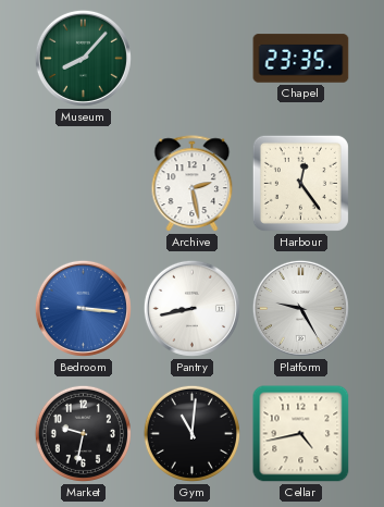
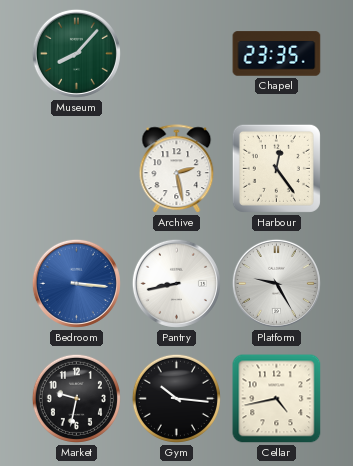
Gym: 11:01 -> 10:16 (176, 398)
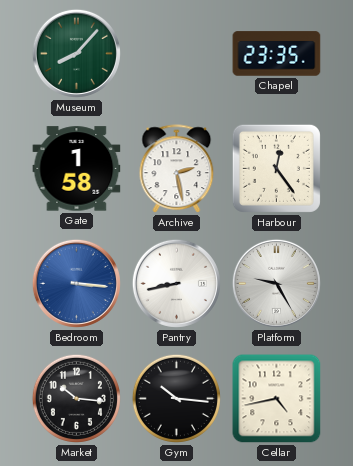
Gate: none -> 1:58 (77, 169)
Market: 9:32 -> 10:16 (76, 398)
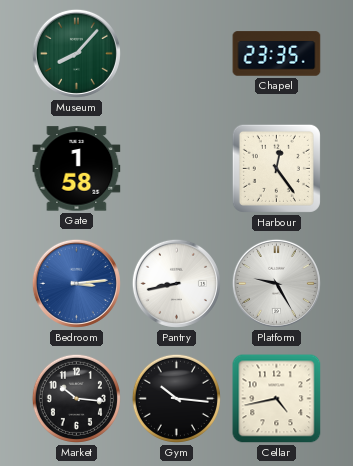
Archive: 2:28 -> none (177, 169)
Bedroom: 3:16 -> 3:14 (76, 283)
